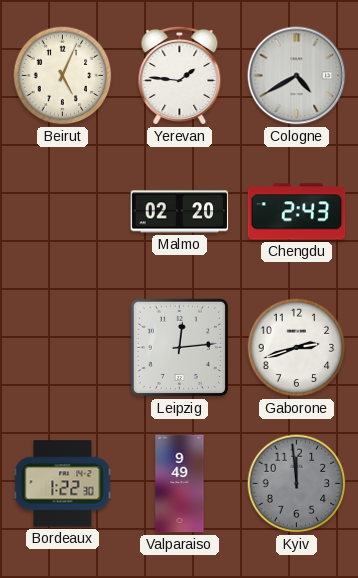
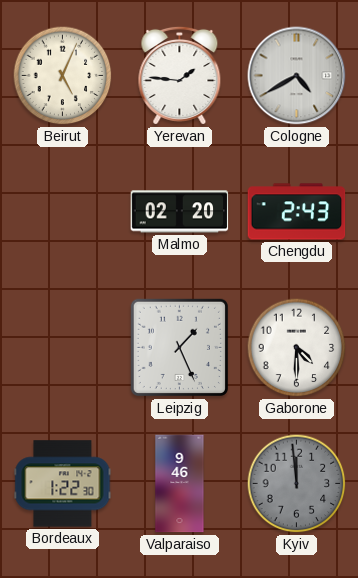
Leipzig: 12:14 -> 1:26 (179, 347)
Gaborone: 2:42 -> 4:30 (297, 348)
Valparaiso: 9:49 -> 9:46 (180, 484)
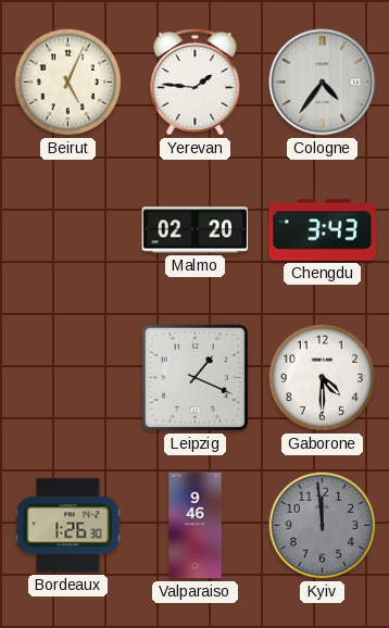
Cologne: 4:40 -> 4:36 (323, 83)
Chengdu: 2:43 -> 3:43 (323, 230)
Leipzig: 1:26 -> 1:19 (195, 377)
Bordeaux: 1:22 -> 1:26 (68, 526)
